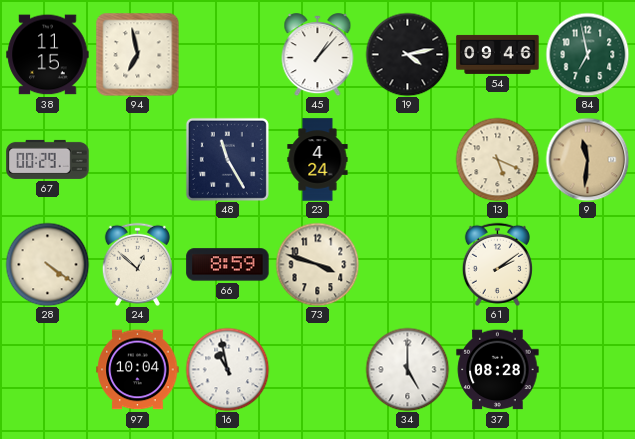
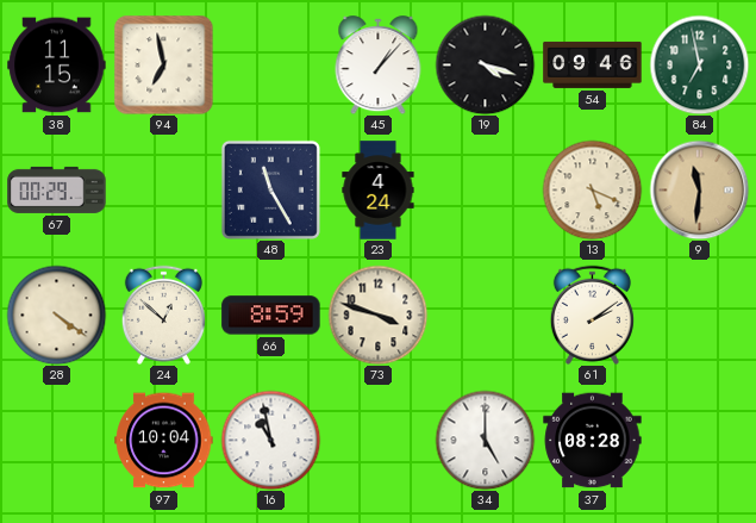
19: 4:13 -> 4:18 (485, 64)
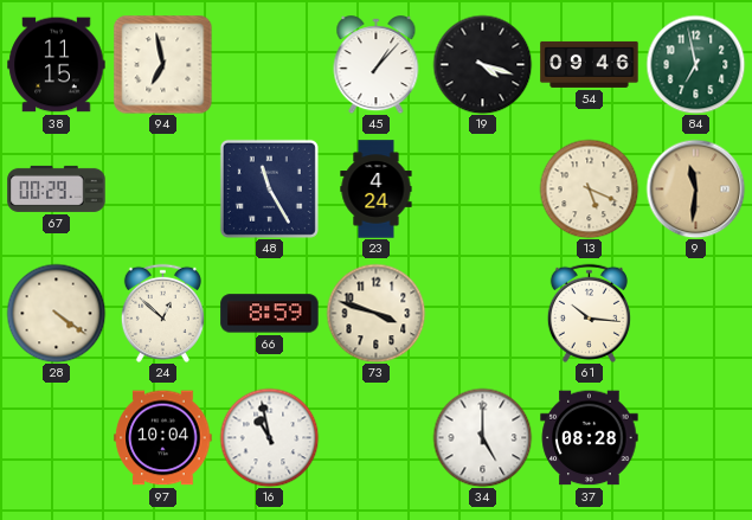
61: 2:09 -> 10:16 (589, 313)
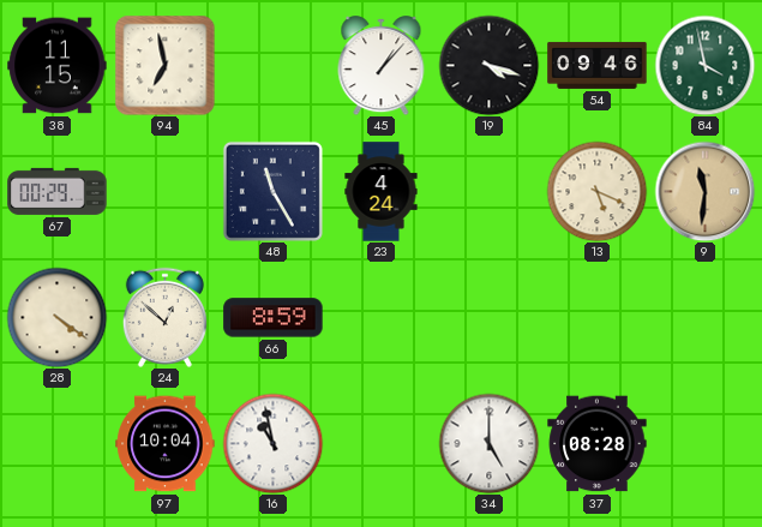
84: 6:58 -> 3:58 (704, 65)
73: 3:48 -> none (375, 313)
61: 10:16 -> none (589, 313)
